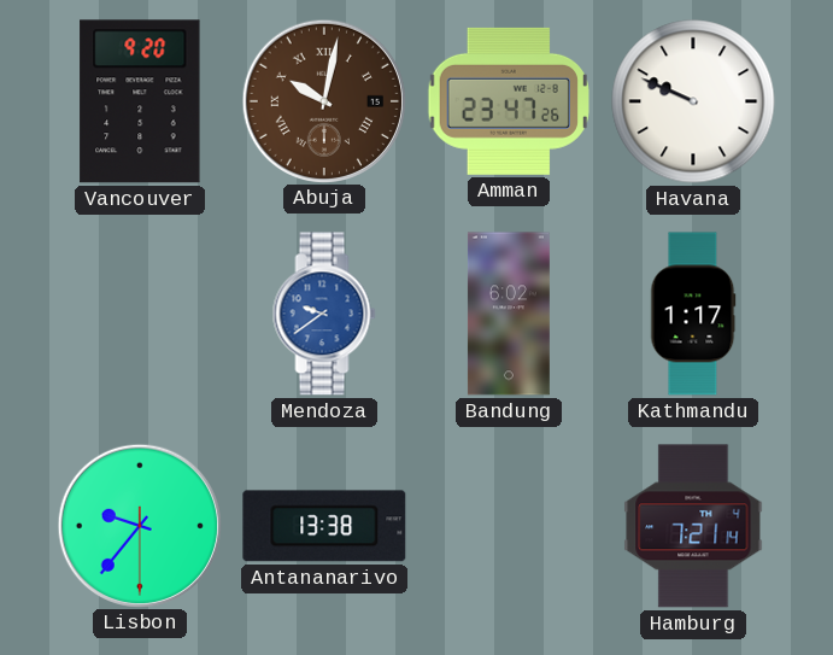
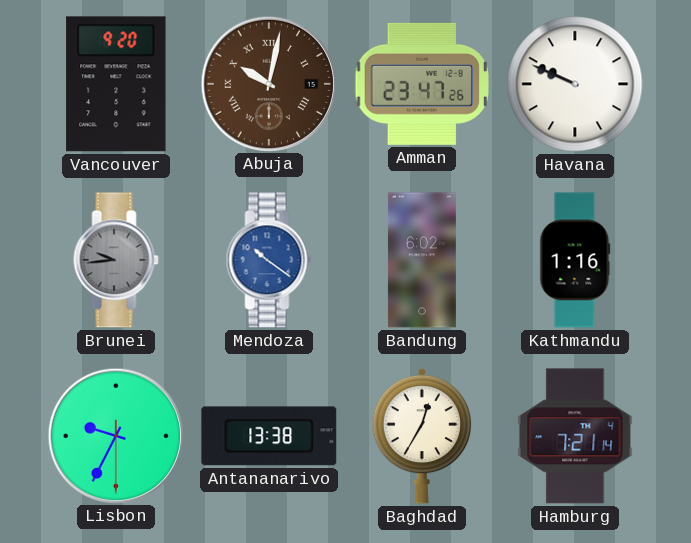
Brunei: none -> 9:44 (116, 260)
Mendoza: 9:39 -> 10:21 (269, 260)
Kathmandu: 1:17 -> 1:16 (575, 260)
Lisbon: 9:36 -> 9:34 (115, 435)
Baghdad: none -> 12:35 (422, 436)
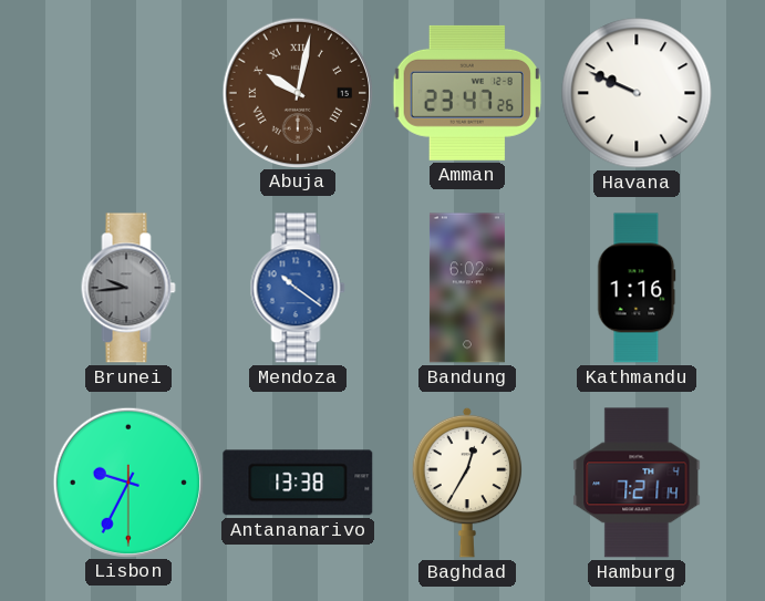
Vancouver: 9:20 -> none (116, 84)
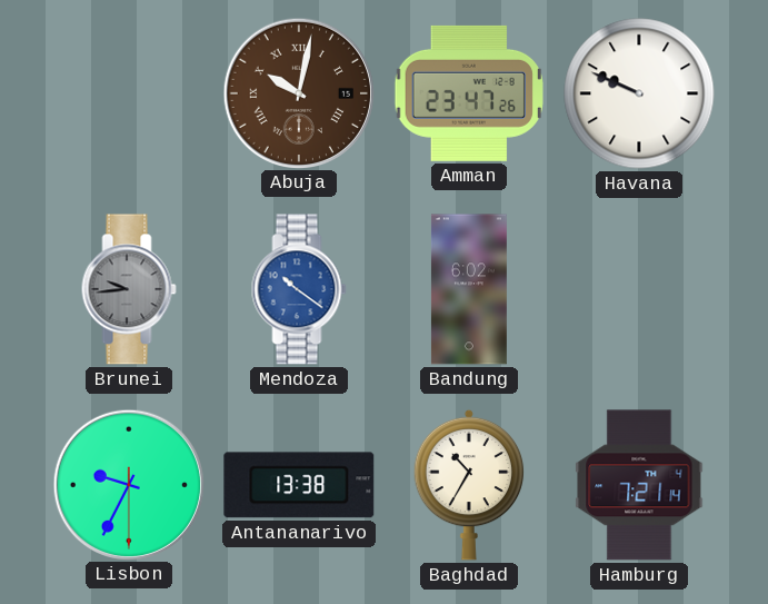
Kathmandu: 1:16 -> none (637, 288)
Baghdad: 12:35 -> 10:35 (469, 485)
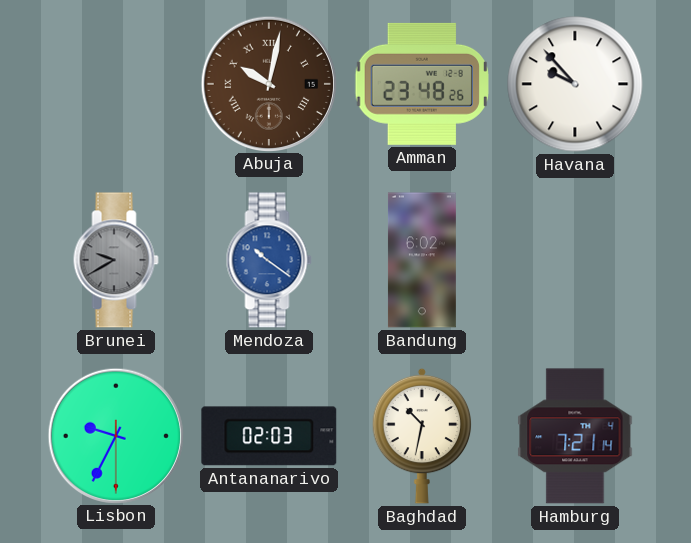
Amman: 23:47 -> 23:48 (422, 84)
Havana: 9:49 -> 9:53 (575, 84)
Brunei: 9:44 -> 9:40 (116, 260)
Antananarivo: 13:38 -> 02:03 (269, 436)
Baghdad: 10:35 -> 10:32 (422, 436)
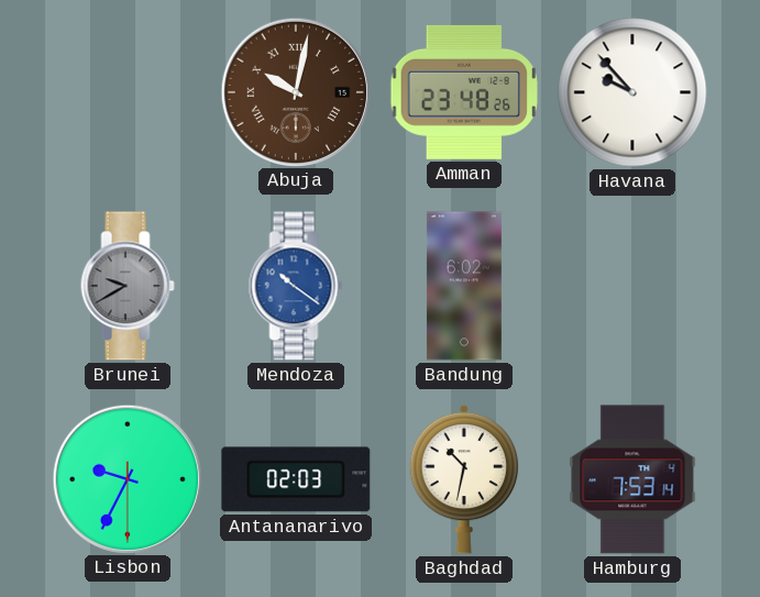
Hamburg: 7:21 -> 7:53 (632, 479)
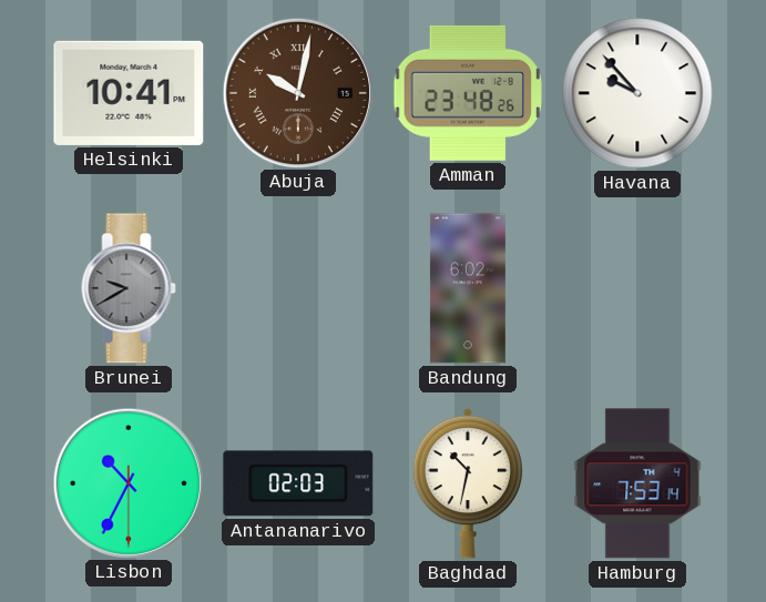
Helsinki: none -> 10:41 (129, 93)
Mendoza: 10:21 -> none (296, 286)
Lisbon: 9:34 -> 10:34 (127, 482)
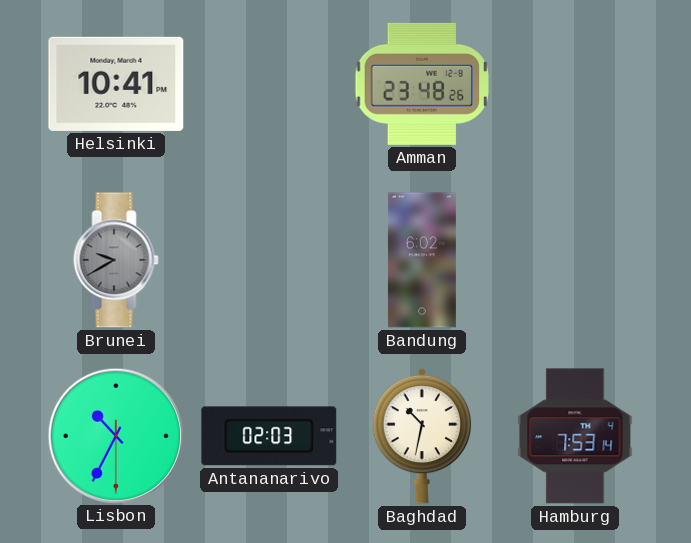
Abuja: 10:02 -> none (297, 92)
Havana: 9:53 -> none (637, 93)
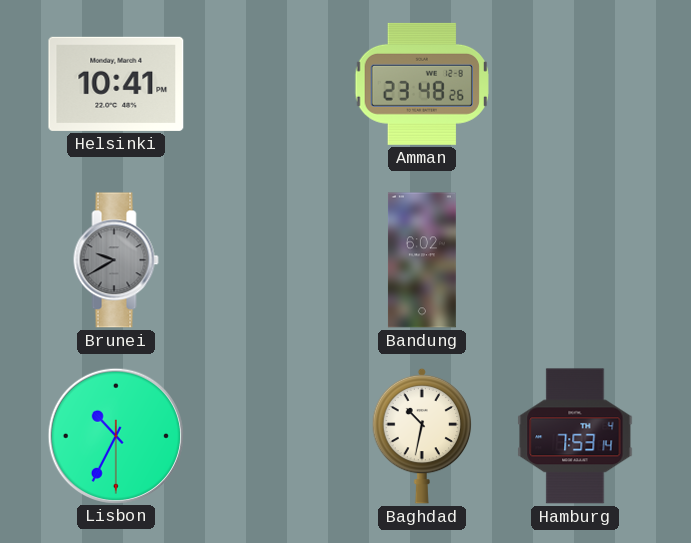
Antananarivo: 02:03 -> none (269, 436)
